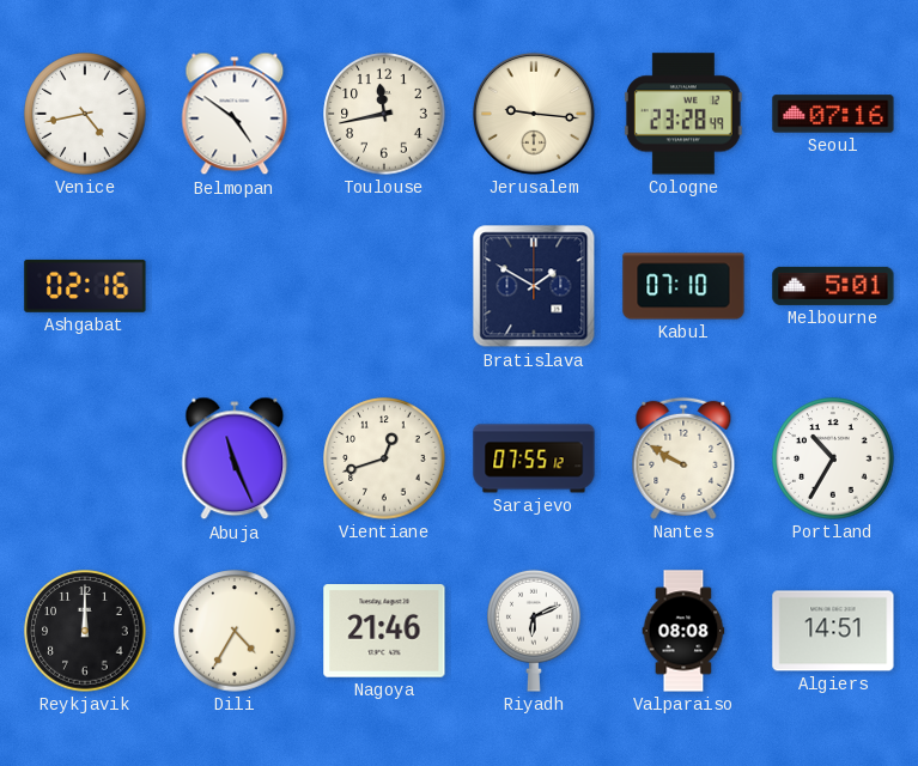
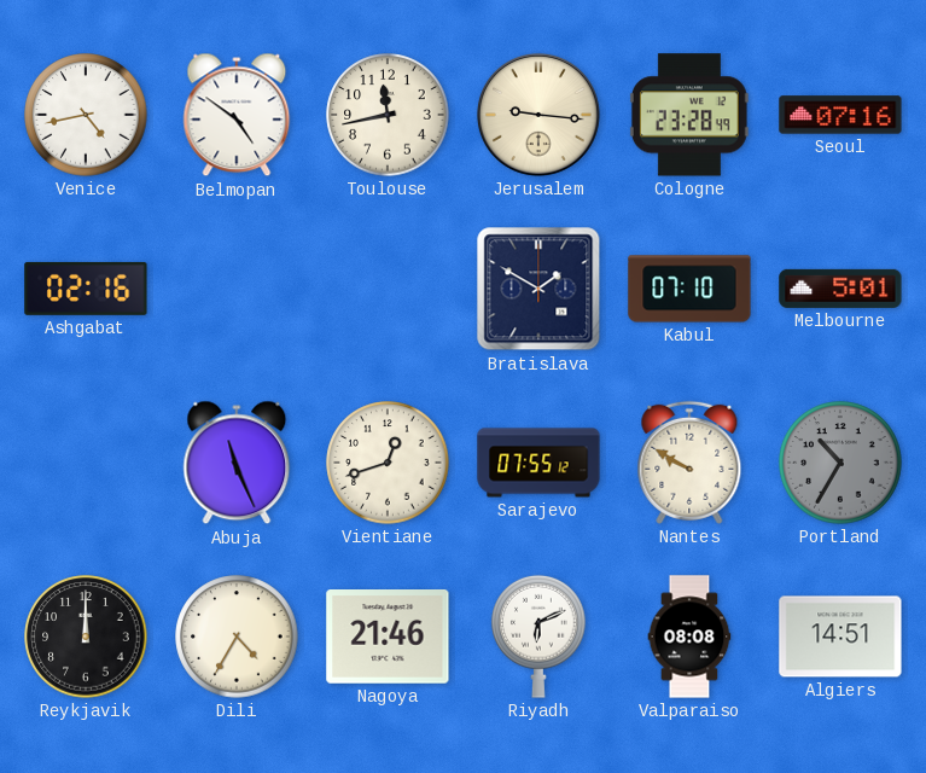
Portland dial: white -> grey (840, 463)
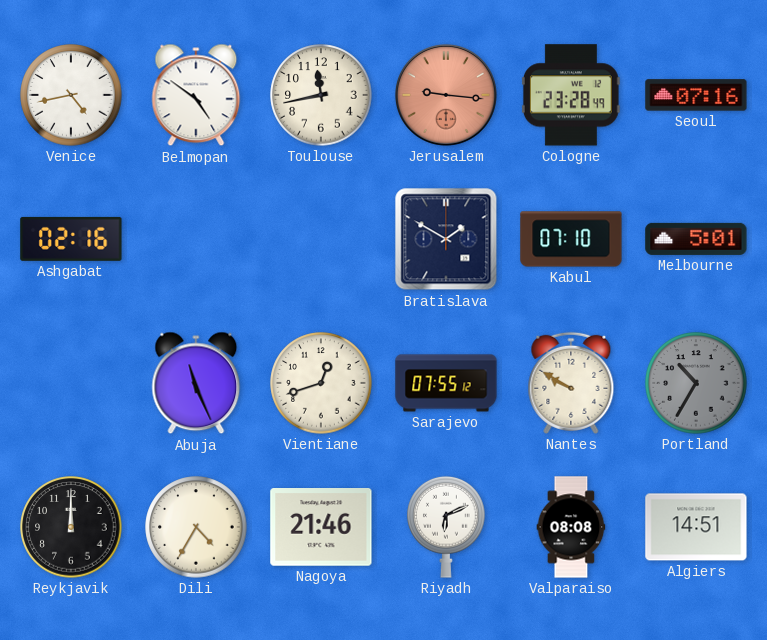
Jerusalem dial: cream -> salmon (446, 95)
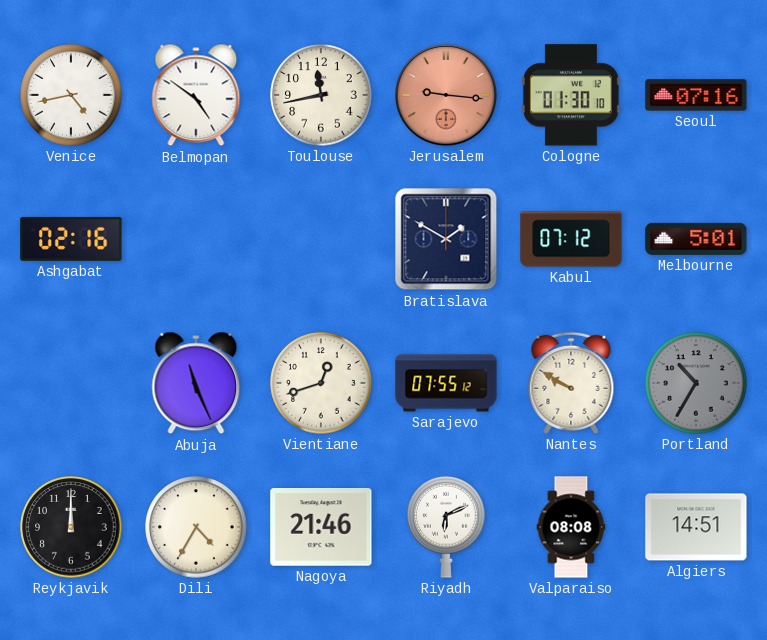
Cologne: 23:28 -> 01:30 (571, 95)
Kabul: 07:10 -> 07:12 (571, 239)
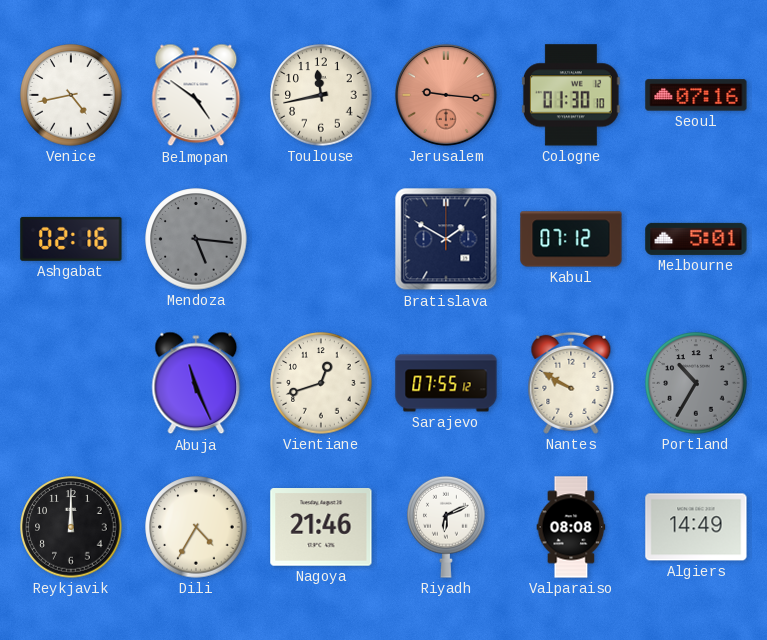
Mendoza: none -> 5:16 (196, 239)
Algiers: 14:51 -> 14:49 (696, 527)
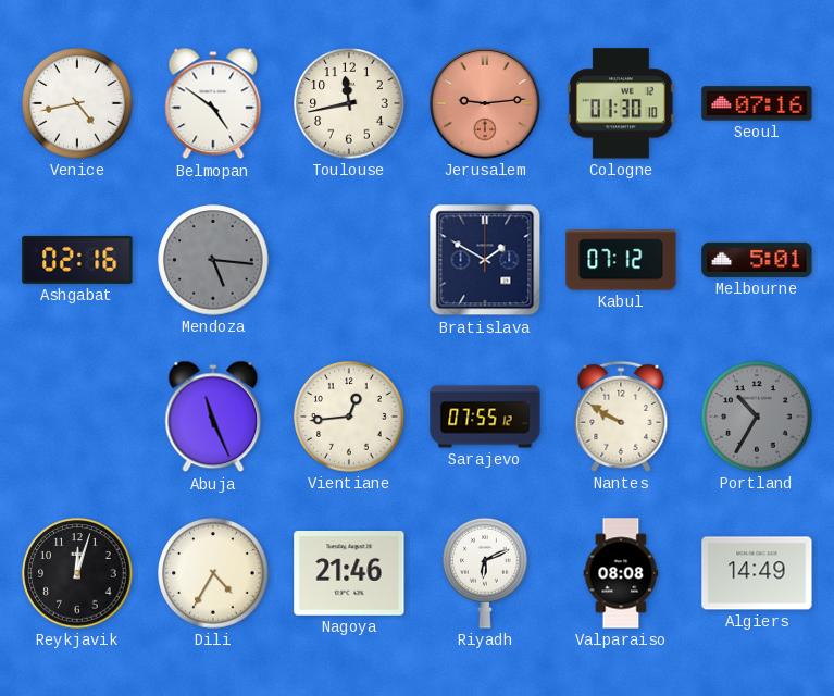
Jerusalem: 9:16 -> 9:14 (485, 103)
Vientiane: 12:42 -> 12:44 (349, 417)
Reykjavik: 12:00 -> 12:03 (77, 573)
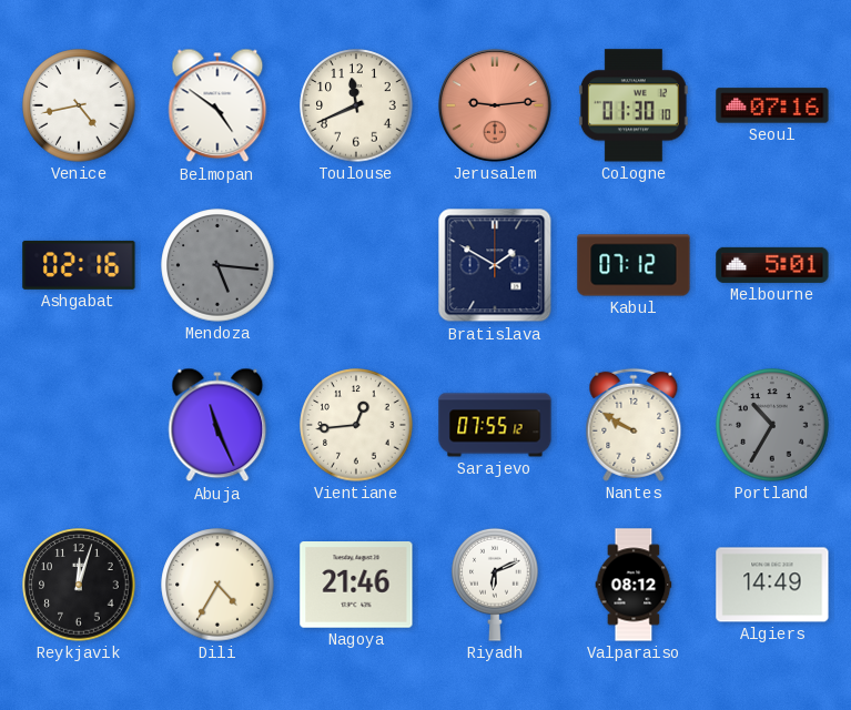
Toulouse: 11:43 -> 11:41 (356, 105)
Valparaiso: 08:08 -> 08:12 (634, 585)
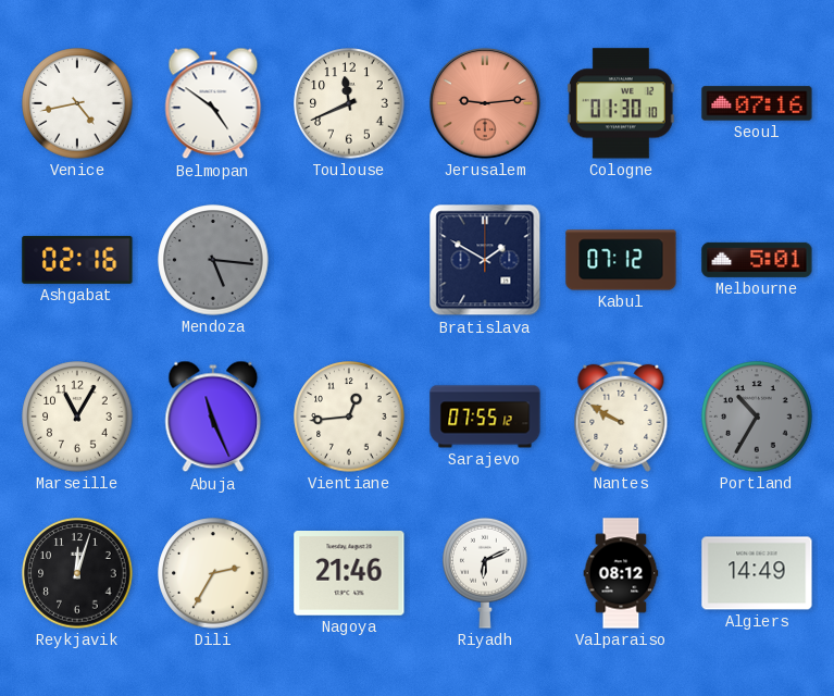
Marseille: none -> 11:05 (77, 417)
Dili: 4:35 -> 2:35 (213, 573)
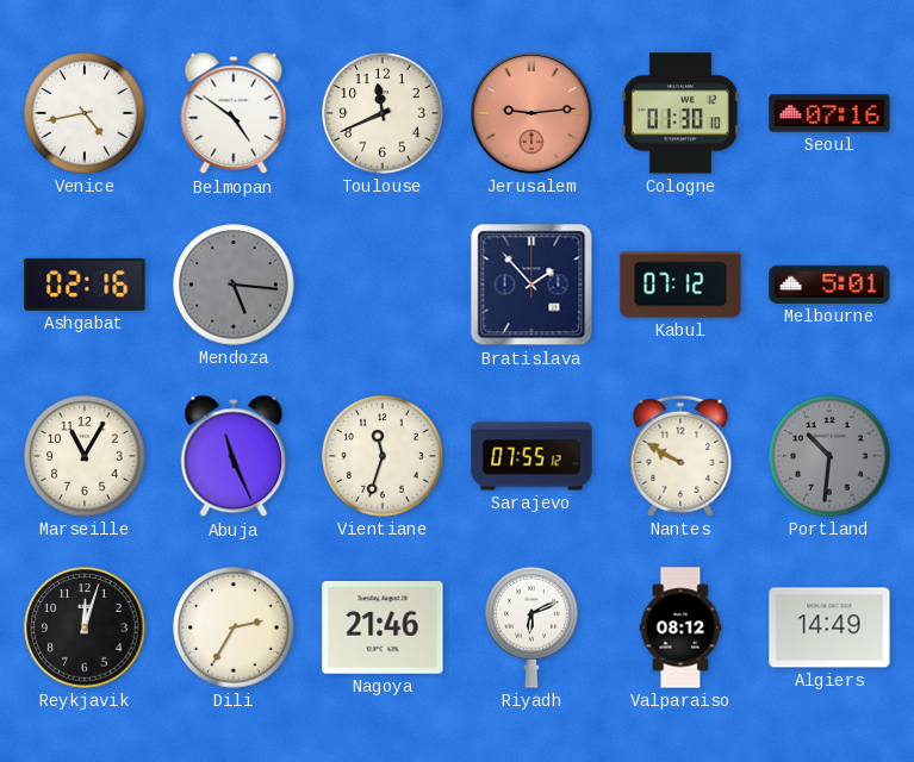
Bratislava: 1:50 -> 1:53 (531, 285)
Vientiane: 12:44 -> 11:33 (383, 456)
Portland: 10:35 -> 10:31 (829, 456)
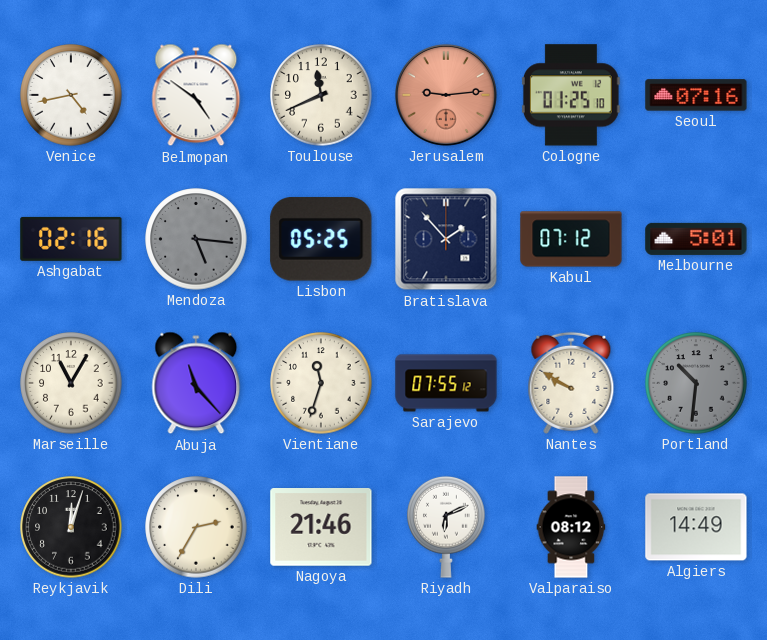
Cologne: 01:30 -> 01:25 (571, 95)
Lisbon: none -> 05:25 (321, 239)
Abuja: 11:26 -> 11:23 (196, 383)
